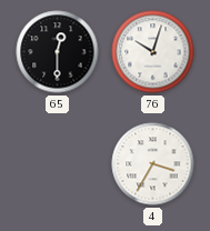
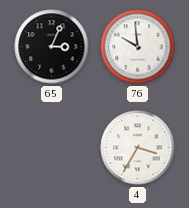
65: 12:30 -> 3:04 (52, 47)
76: 10:03 -> 9:59 (138, 47)
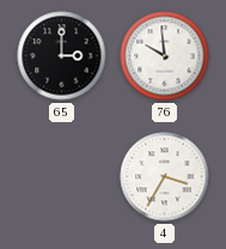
65: 3:04 -> 3:00 (62, 56)
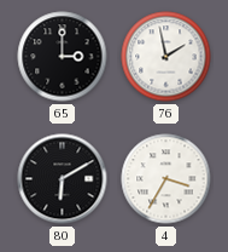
76: 9:59 -> 1:58 (166, 57)
80: none -> 6:10 (63, 179)
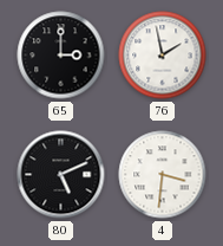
80: 6:10 -> 5:11 (61, 175)
4: 3:35 -> 3:31 (163, 175)
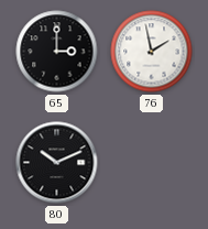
80: 5:11 -> 10:11 (57, 163)
4: 3:31 -> none (163, 175)
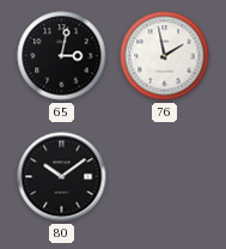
65: 3:00 -> 3:02 (62, 56)
80: 10:11 -> 10:09 (62, 177)
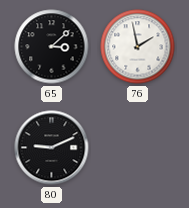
65: 3:02 -> 3:08 (52, 47)
80: 10:09 -> 9:11 (52, 148)
